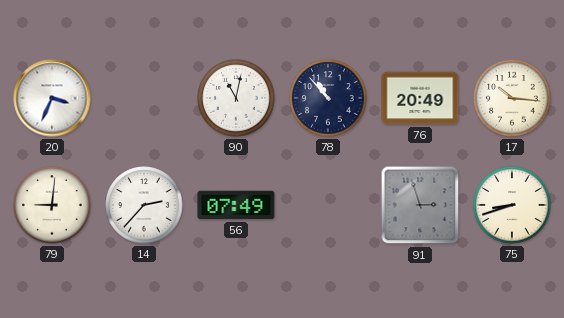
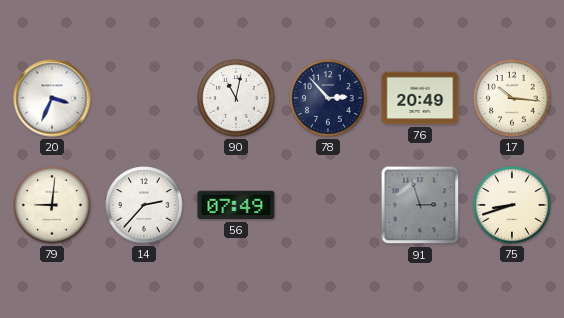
78: 10:53 -> 2:53 (328, 98)
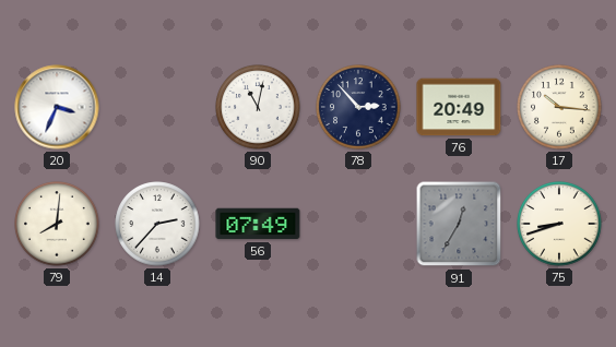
79: 9:01 -> 8:01 (57, 224)
91: 2:57 -> 12:35 (459, 224)
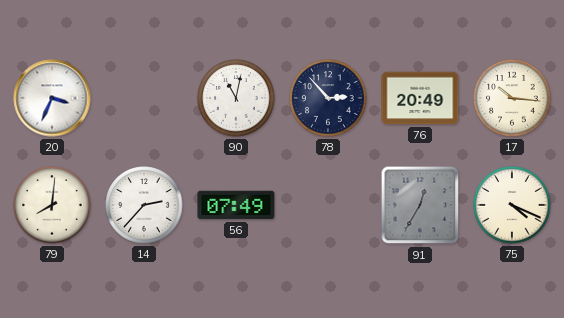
75: 8:42 -> 4:19 (512, 205)
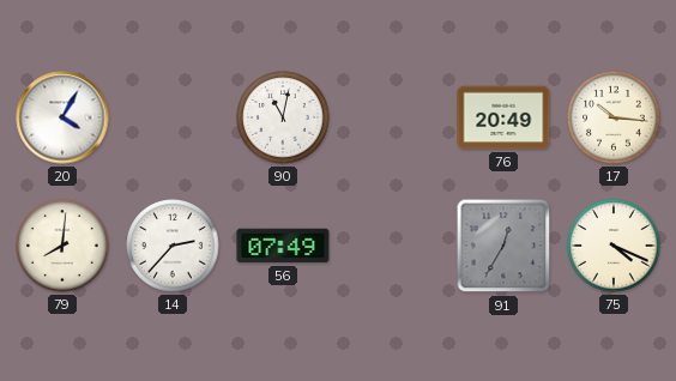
20: 3:34 -> 4:05 (62, 117)
78: 2:53 -> none (328, 98)
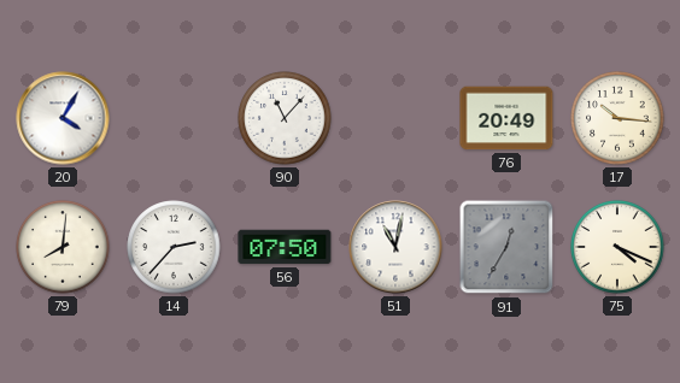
90: 11:02 -> 11:07 (285, 118)
56: 07:49 -> 07:50 (285, 247)
51: none -> 11:02 (395, 247)
